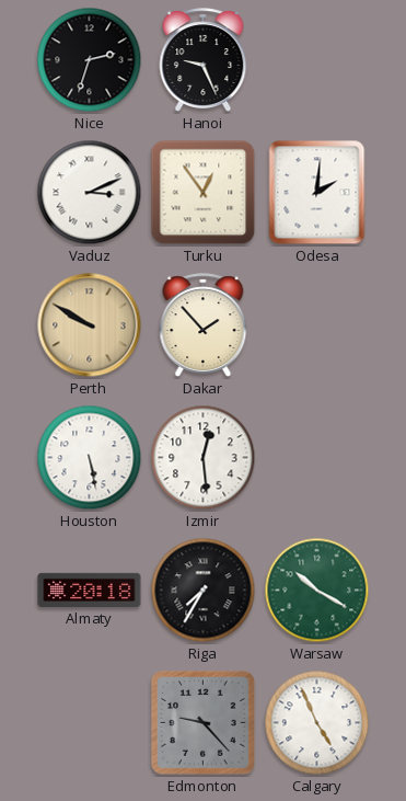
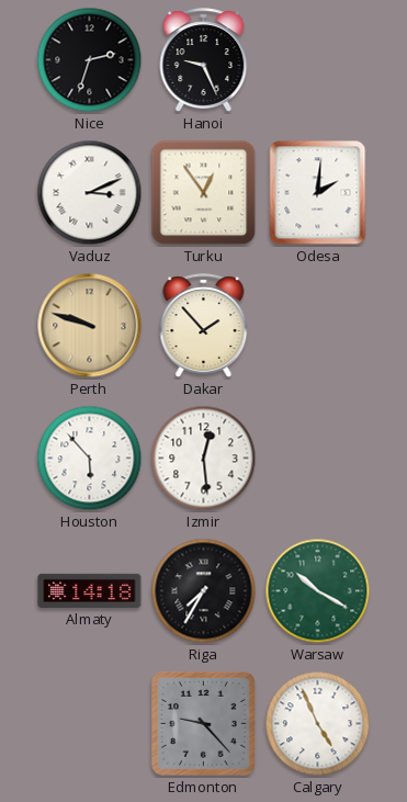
Perth: 9:50 -> 9:48 (90, 326)
Houston: 5:28 -> 5:53 (90, 459)
Almaty: 20:18 -> 14:18 (90, 590)
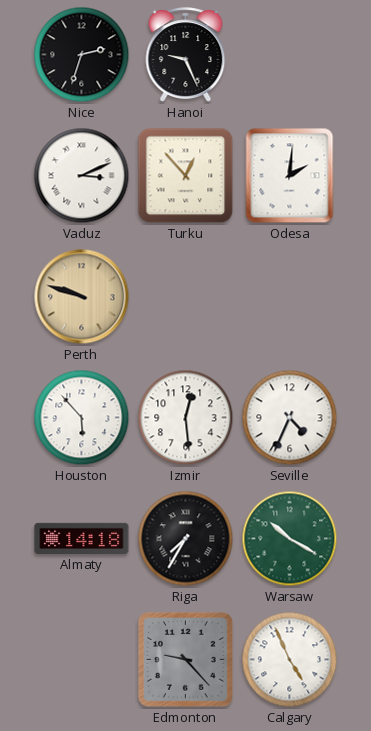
Turku: 12:54 -> 12:53 (186, 176)
Dakar: 1:53 -> none (204, 326)
Seville: none -> 4:34 (290, 418)
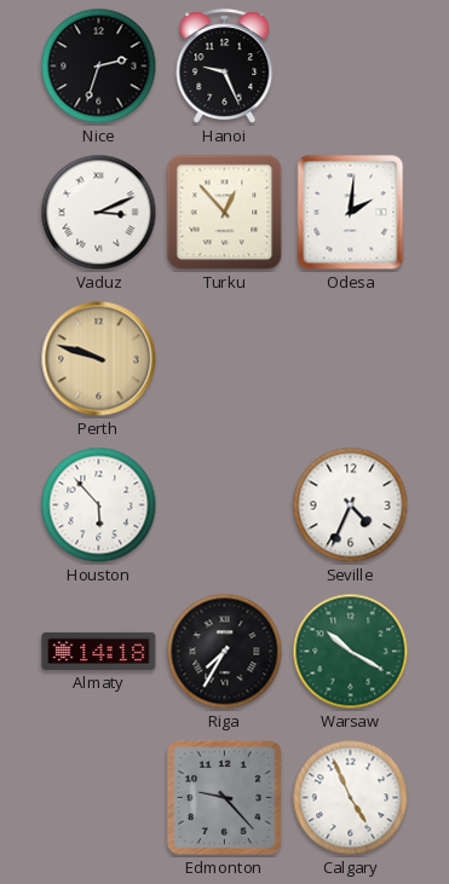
Izmir: 12:29 -> none (186, 418)
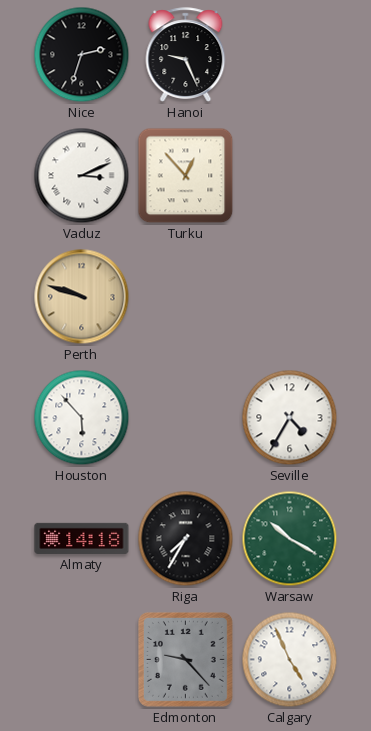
Odesa: 2:01 -> none (351, 213)
Seville: 4:34 -> 4:35 (290, 418)
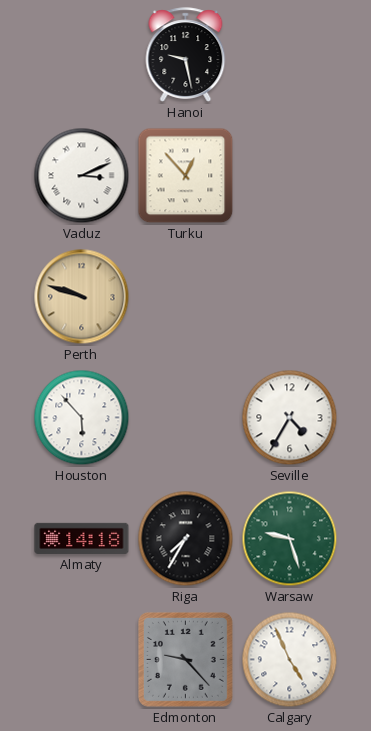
Nice: 2:33 -> none (82, 55)
Hanoi: 9:26 -> 9:28 (186, 55)
Warsaw: 10:20 -> 9:27 (290, 539)
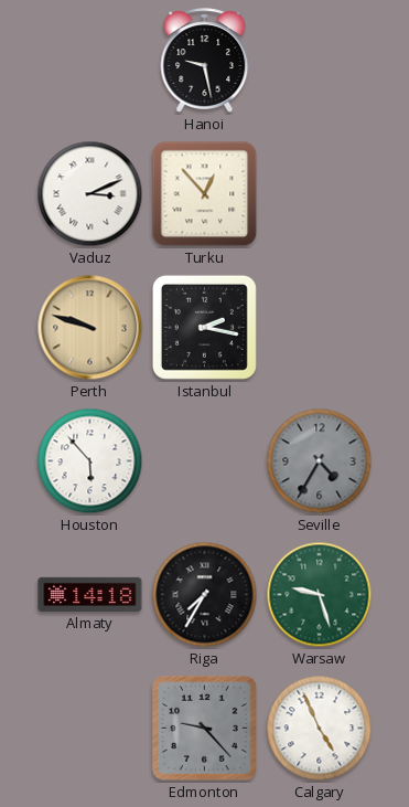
Istanbul: none -> 2:17 (204, 327)
Seville dial: white -> grey (320, 461)
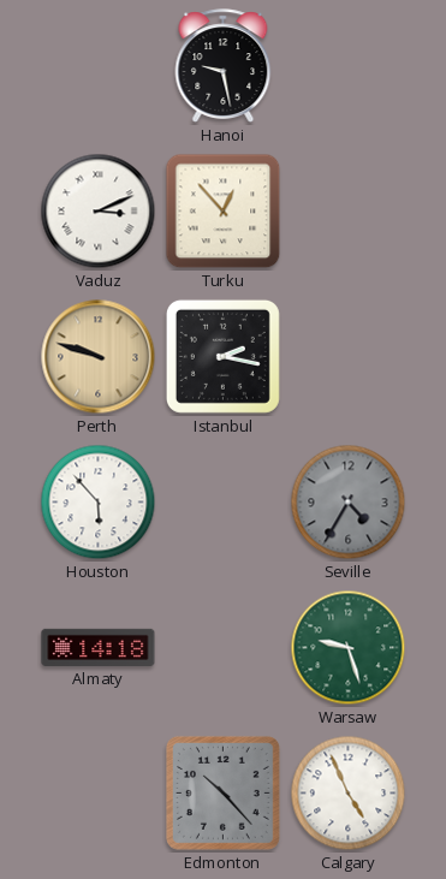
Riga: 7:35 -> none (205, 595)
Edmonton: 9:23 -> 10:23 (222, 792)
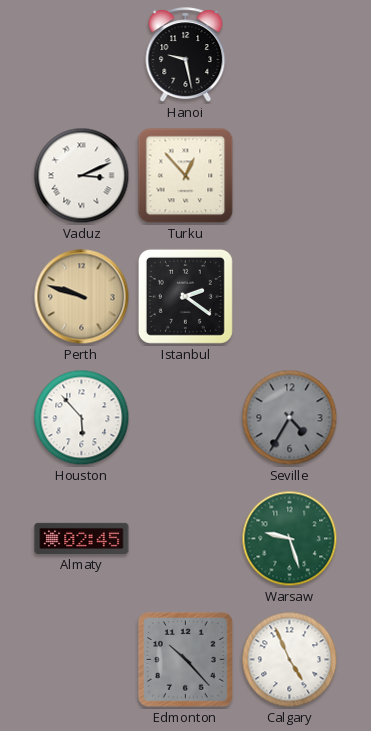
Istanbul: 2:17 -> 2:21 (185, 296)
Almaty: 14:18 -> 02:45 (82, 538)
